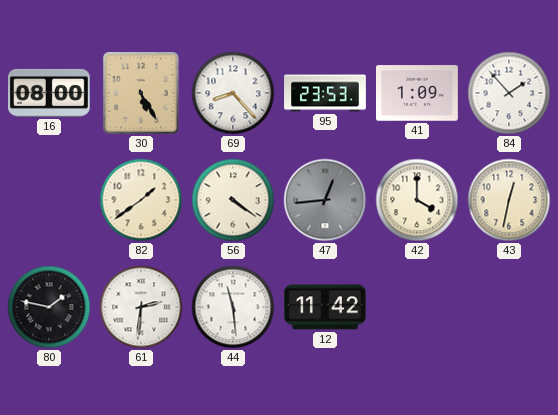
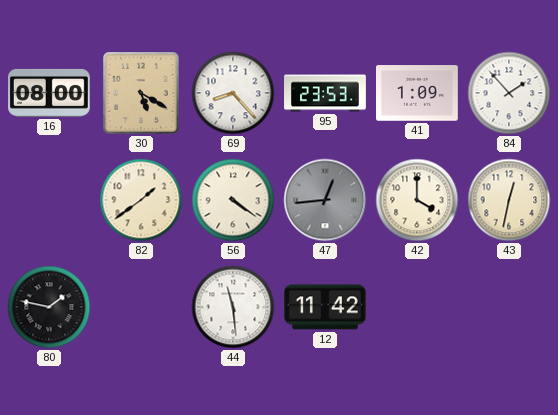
30: 5:25 -> 5:20 (141, 93)
61: 2:31 -> none (141, 307)
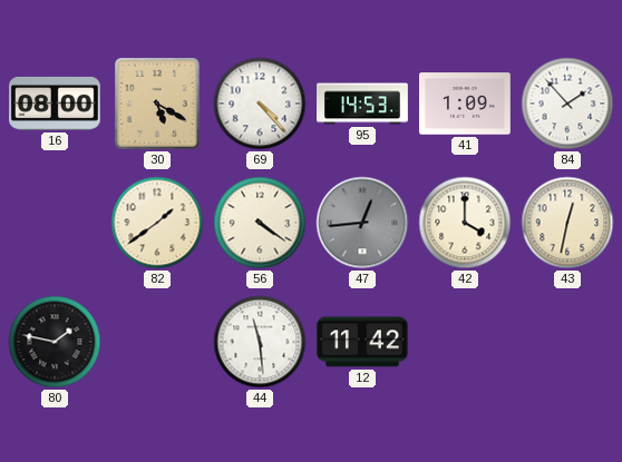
69: 8:23 -> 4:23 (260, 104)
95: 23:53 -> 14:53 (362, 104)
